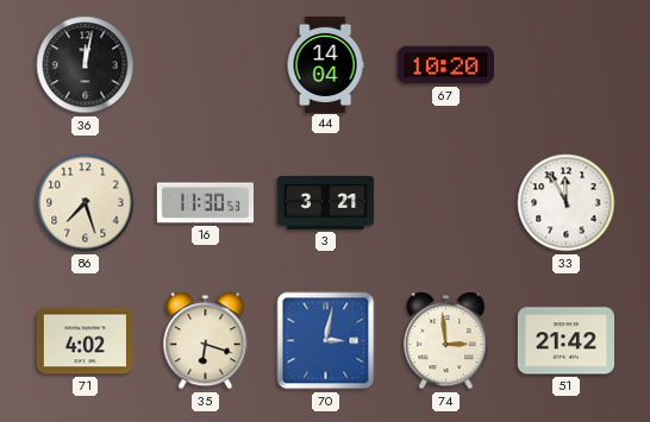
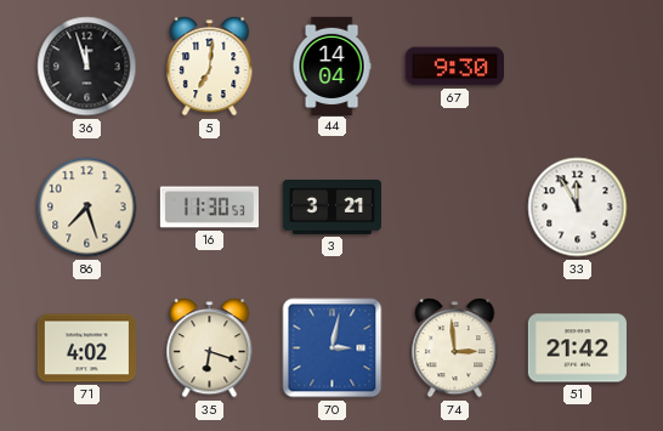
36: 12:02 -> 11:57 (87, 67)
5: none -> 7:01 (210, 67)
67: 10:20 -> 9:30 (454, 67)
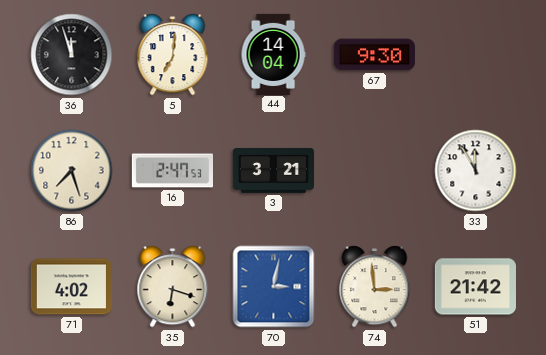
16: 11:30 -> 2:47 (172, 171)
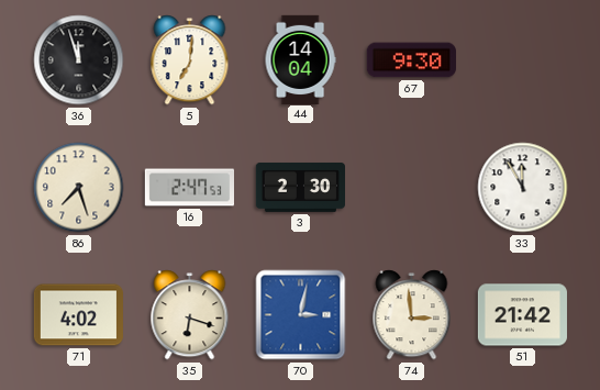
3: 3:21 -> 2:30 (300, 187)
